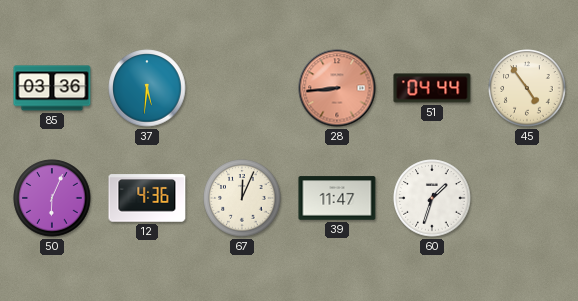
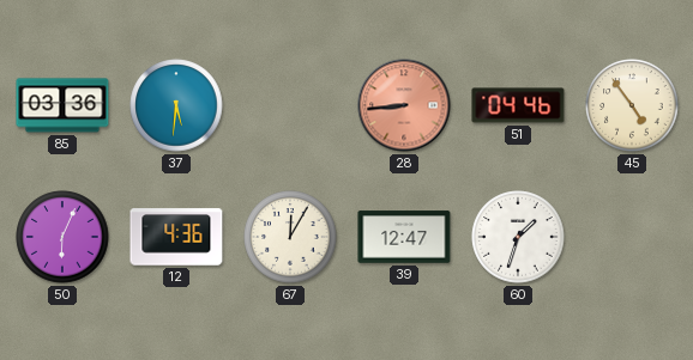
51: 04:44 -> 04:46 (518, 105)
67: 12:04 -> 12:05 (290, 237)
39: 11:47 -> 12:47 (404, 237)
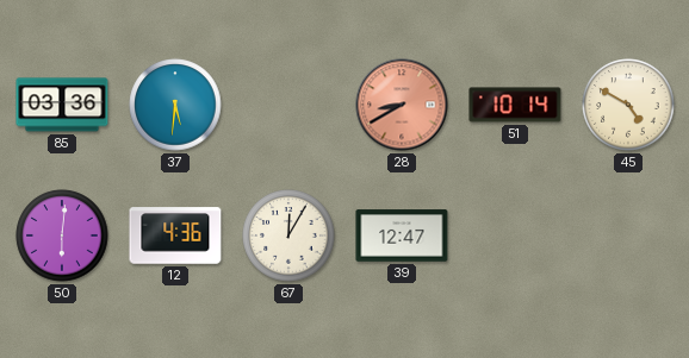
28: 8:44 -> 8:40 (402, 105)
51: 04:46 -> 10:14 (515, 105)
45: 4:54 -> 4:50 (628, 105)
50: 6:04 -> 6:01 (62, 235)
60: 1:33 -> none (518, 237)
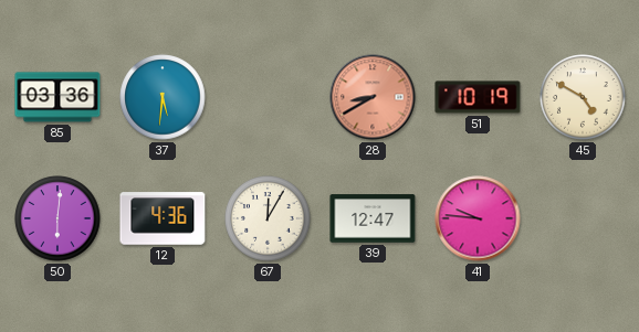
51: 10:14 -> 10:19 (478, 97)
41: none -> 9:46 (478, 218)
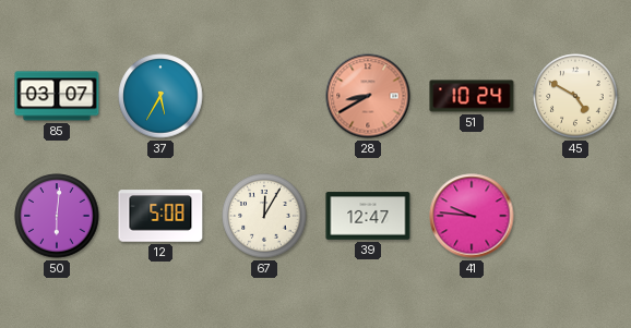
85: 03:36 -> 03:07 (57, 96)
37: 5:31 -> 5:35 (160, 96)
51: 10:19 -> 10:24 (472, 96)
12: 4:36 -> 5:08 (160, 216)
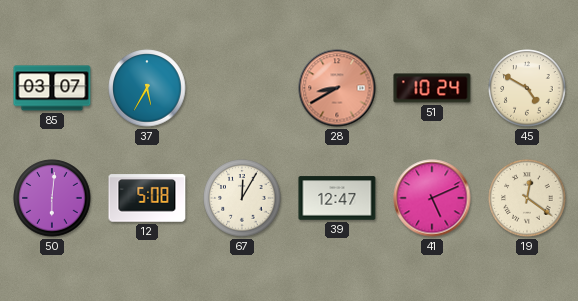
41: 9:46 -> 5:11 (432, 198)
19: none -> 12:21 (527, 198)
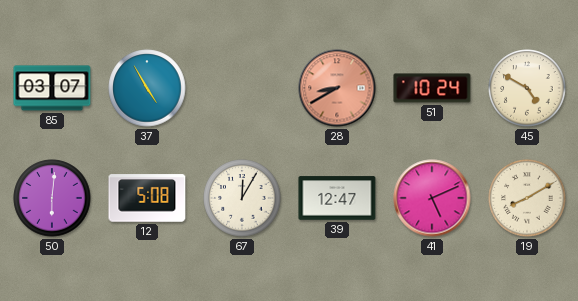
37: 5:35 -> 4:55 (147, 88)
19: 12:21 -> 8:10 (527, 198)
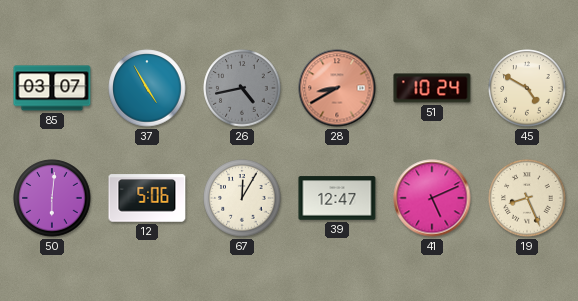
26: none -> 4:43 (242, 88)
12: 5:08 -> 5:06 (147, 198)
19: 8:10 -> 8:26 (527, 198)
